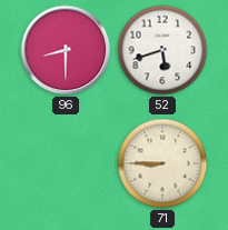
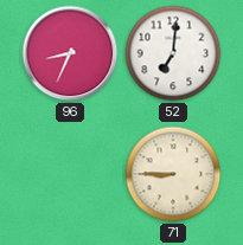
96: 8:30 -> 8:34 (70, 53)
52: 5:42 -> 7:01 (173, 53)
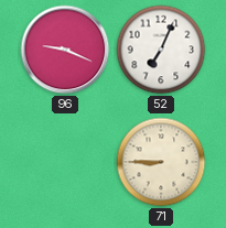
96: 8:34 -> 9:19 (65, 50)
52: 7:01 -> 7:04 (161, 50)
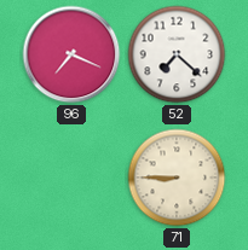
96: 9:19 -> 7:19 (71, 54)
52: 7:04 -> 7:22 (177, 54)
